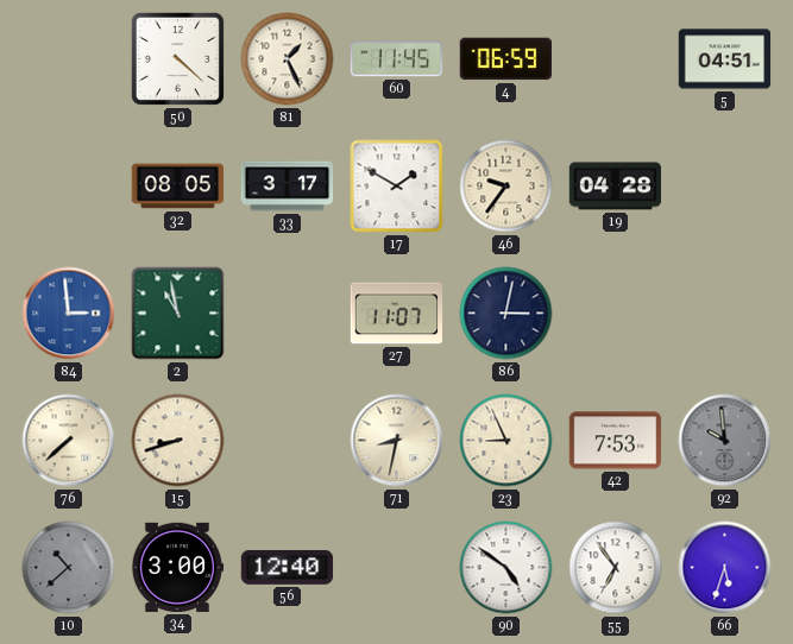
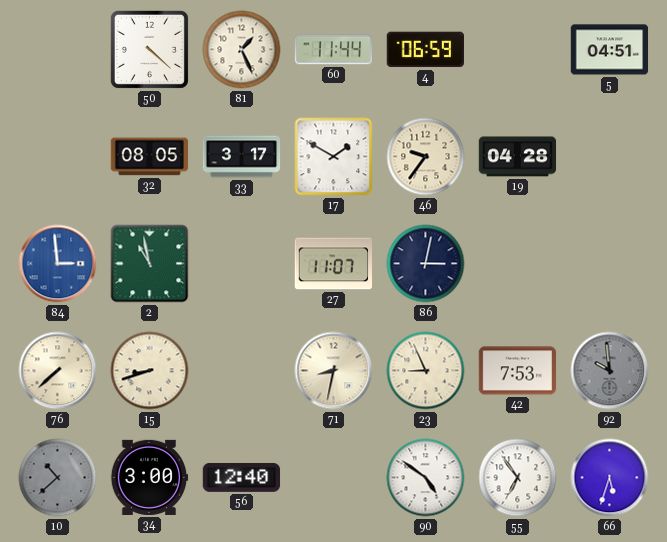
60: 11:45 -> 11:44 (334, 50)
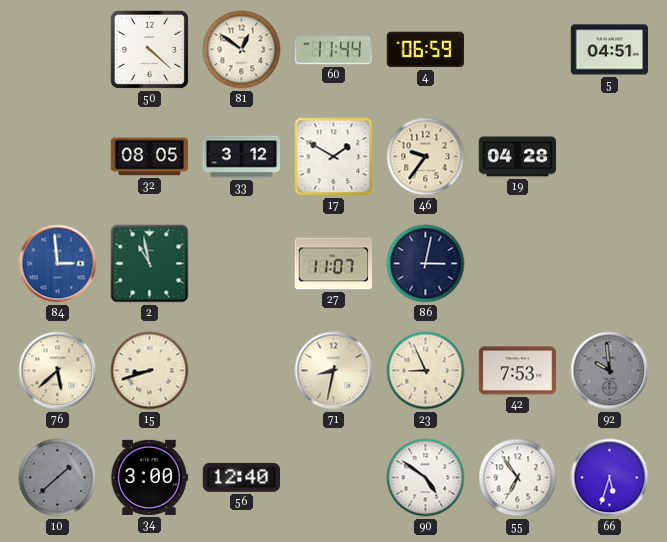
81: 1:26 -> 12:51 (242, 50)
33: 3:17 -> 3:12 (242, 157)
76: 7:38 -> 5:38 (58, 371)
10: 10:38 -> 1:38 (58, 478)
